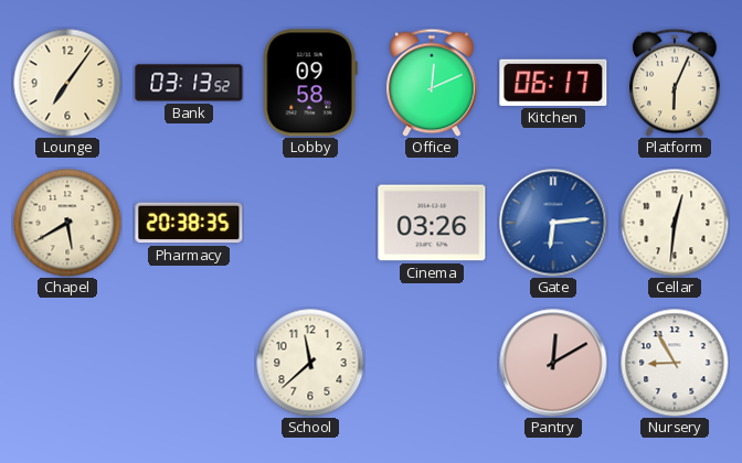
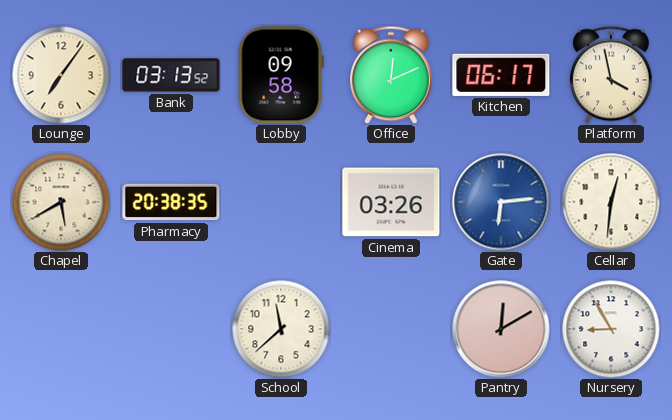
Platform: 6:04 -> 3:58 (611, 75)
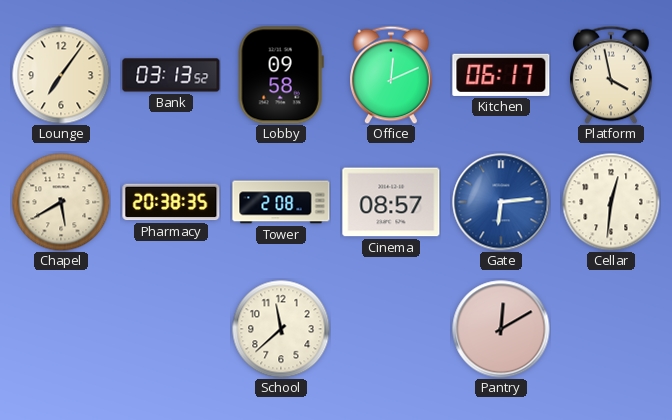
Tower: none -> 2:08 (281, 202)
Cinema: 03:26 -> 08:57 (391, 202)
Nursery: 8:55 -> none (611, 329)
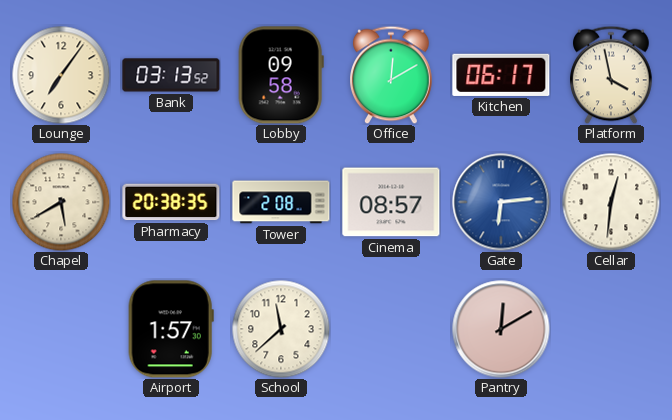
Office: 12:11 -> 12:10 (391, 75)
Airport: none -> 1:57 (171, 329)
